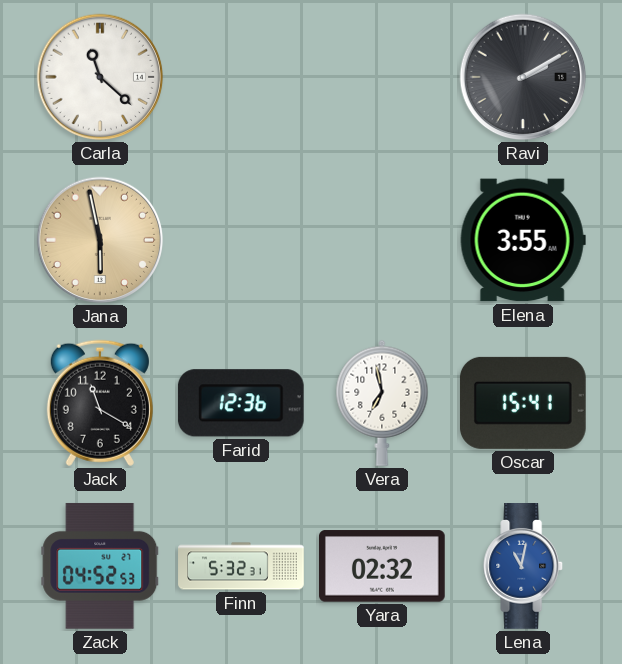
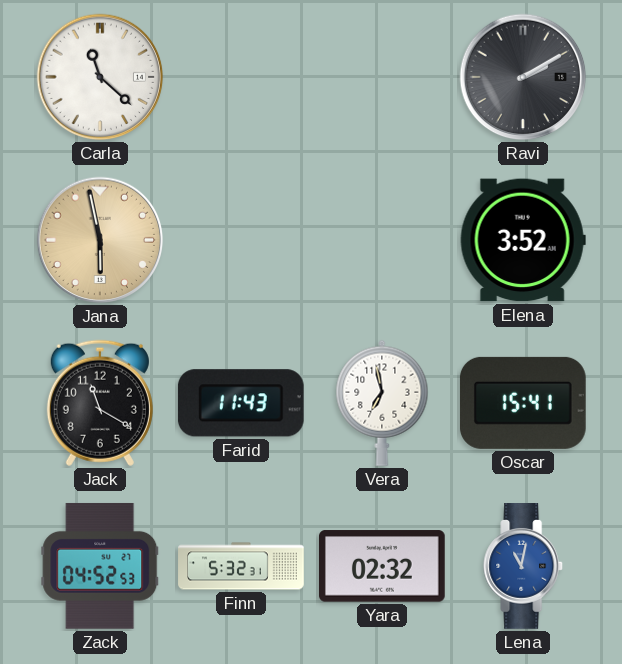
Elena: 3:55 -> 3:52 (523, 240)
Farid: 12:36 -> 11:43 (241, 403)
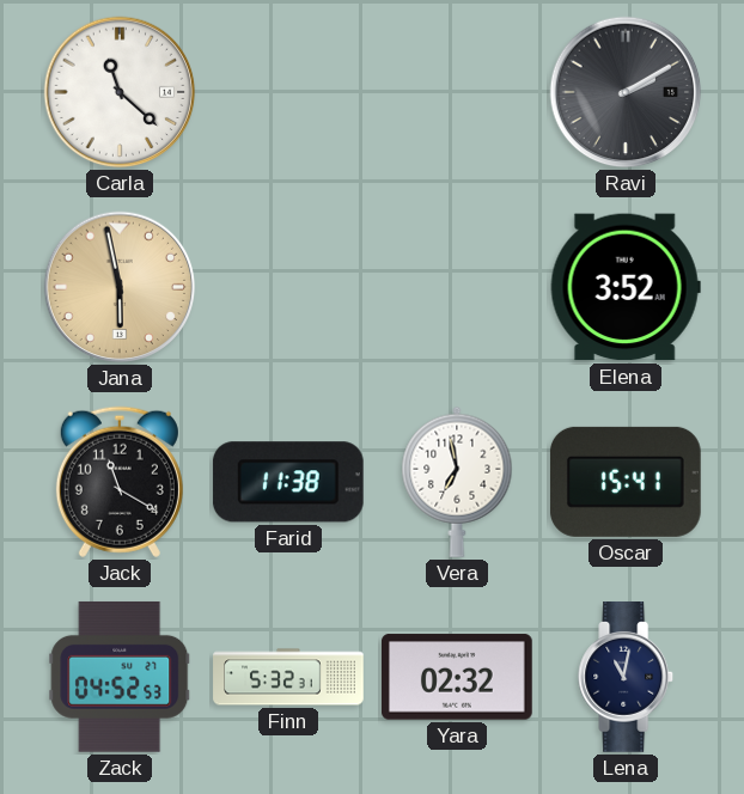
Farid: 11:43 -> 11:38 (288, 482)
Lena dial: blue -> navy (627, 677)
